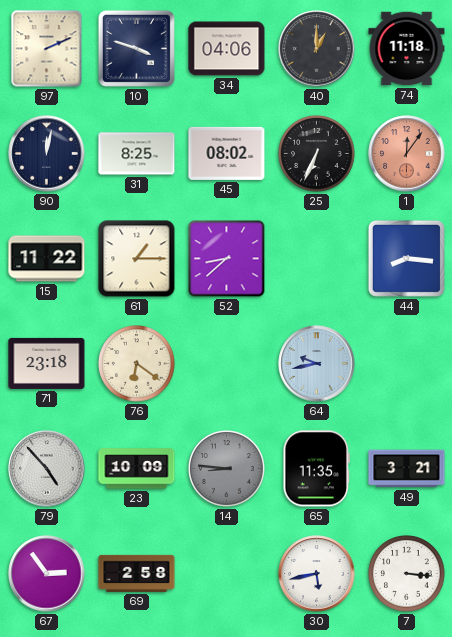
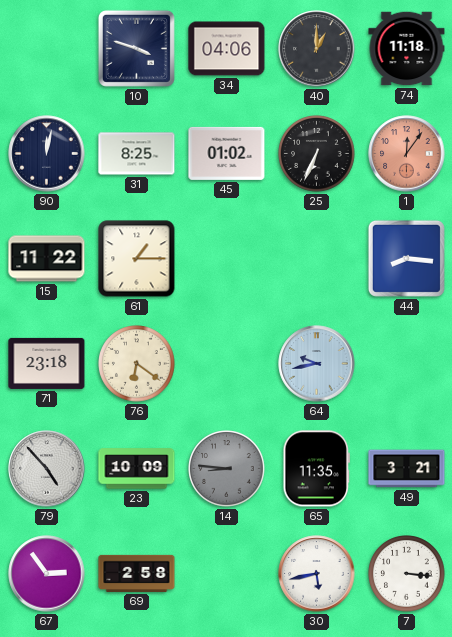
97: 2:11 -> none (47, 49)
45: 08:02 -> 01:02 (227, 153)
52: 8:38 -> none (227, 259)
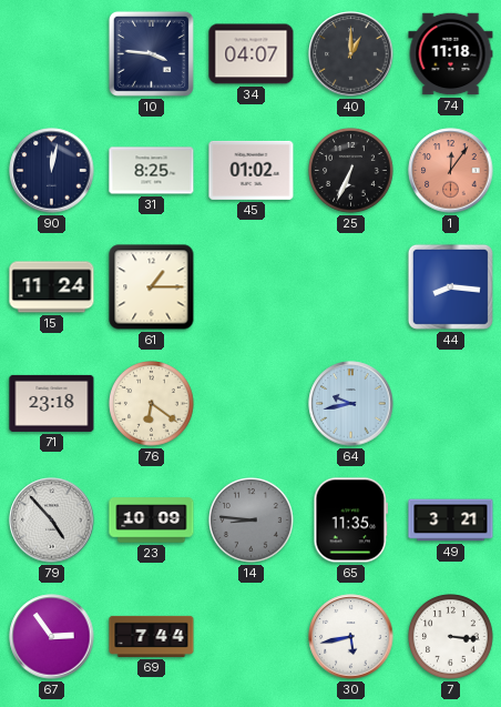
10: 3:48 -> 3:46 (151, 53)
34: 04:06 -> 04:07 (252, 54)
15: 11:22 -> 11:24 (52, 287)
69: 2:58 -> 7:44 (152, 636)
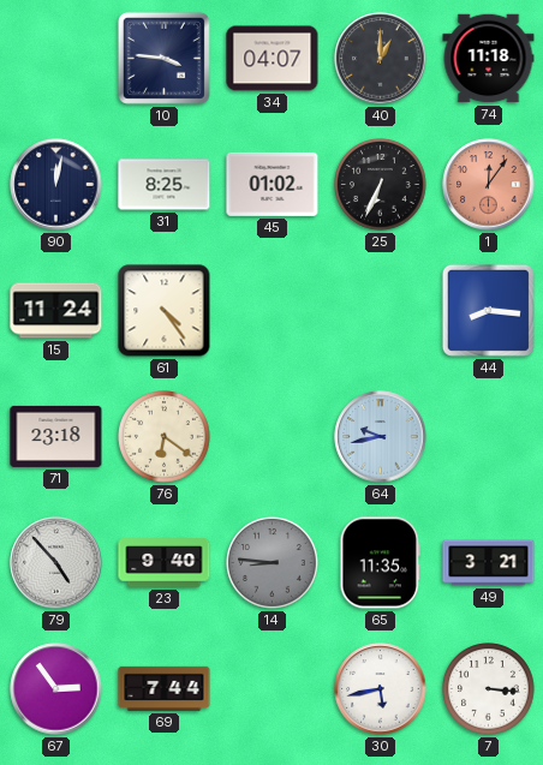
61: 1:15 -> 4:24 (165, 311)
23: 10:09 -> 9:40 (165, 563)
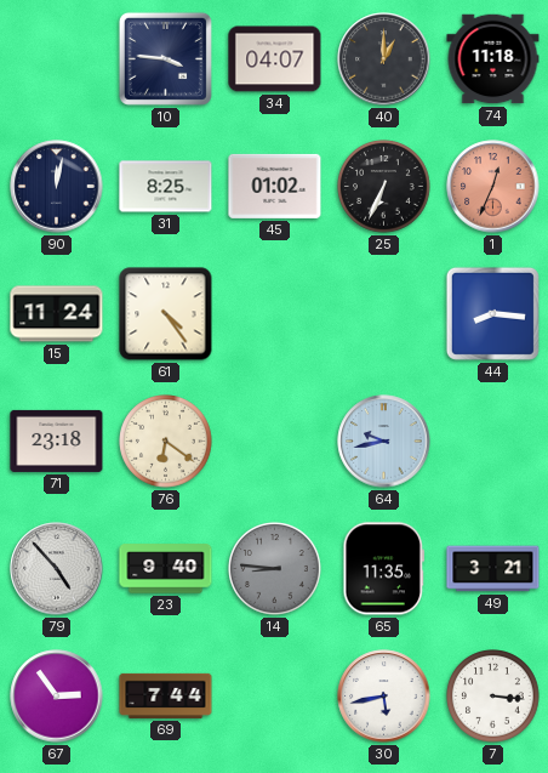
1: 12:06 -> 12:34 (493, 187)
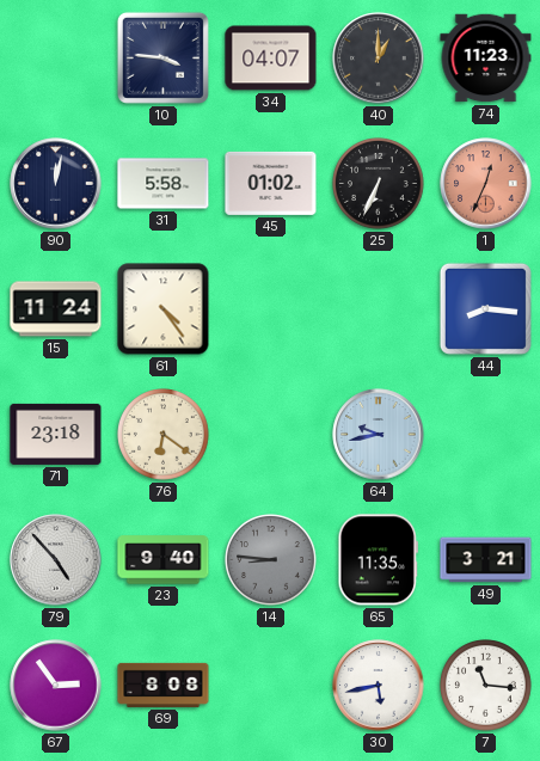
74: 11:18 -> 11:23 (486, 59)
31: 8:25 -> 5:58 (164, 184)
69: 7:44 -> 8:08 (164, 685)
7: 3:16 -> 11:16 (486, 686)
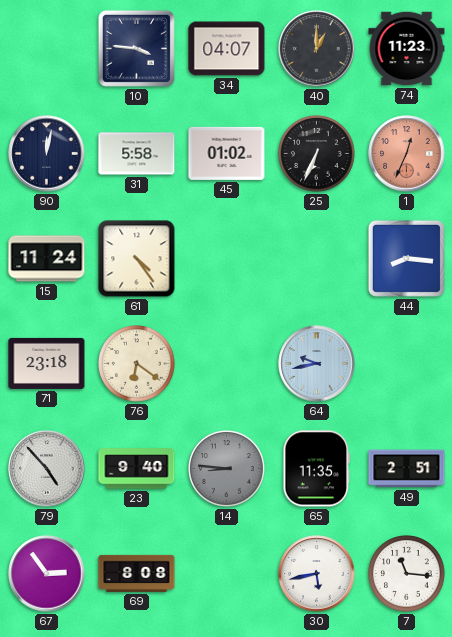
49: 3:21 -> 2:51 (407, 469)
